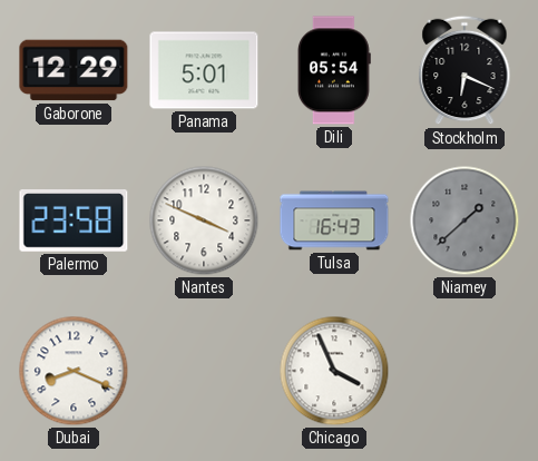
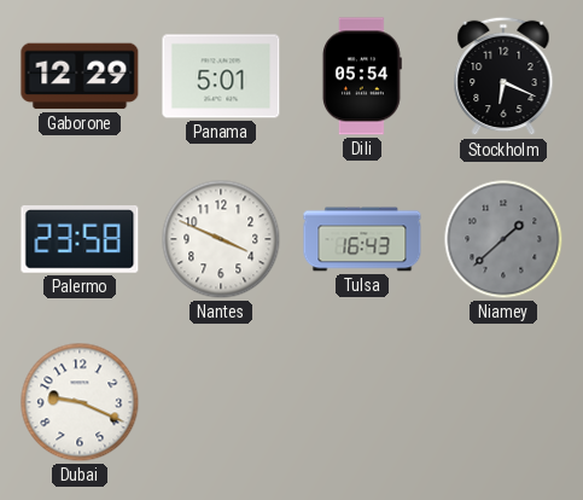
Dubai: 8:19 -> 9:19 (80, 402)
Chicago: 3:56 -> none (334, 371)
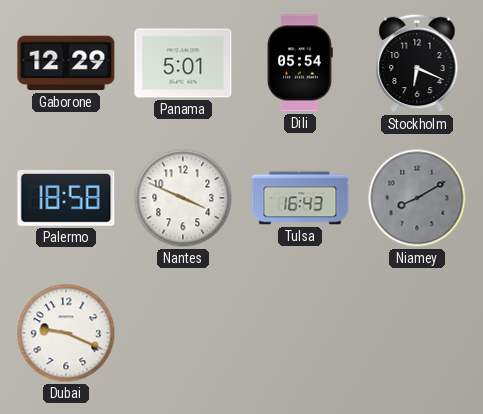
Palermo: 23:58 -> 18:58 (66, 199)
Niamey: 1:38 -> 8:10 (417, 198)
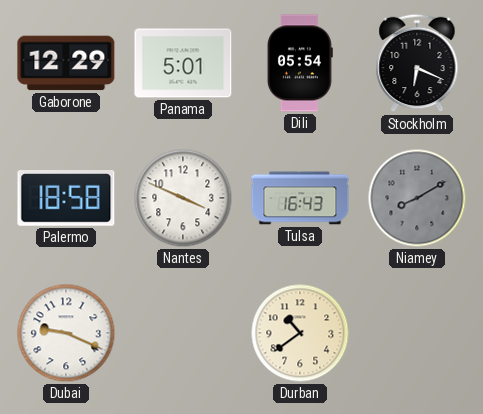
Durban: none -> 10:39 (300, 333)
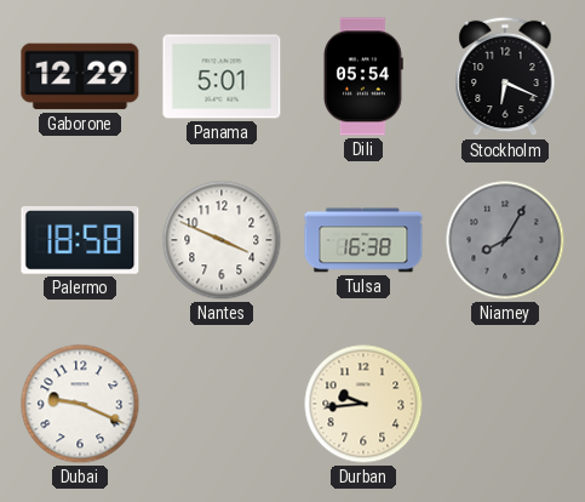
Tulsa: 16:43 -> 16:38 (363, 240)
Niamey: 8:10 -> 8:05 (505, 240)
Durban: 10:39 -> 9:44 (363, 404)
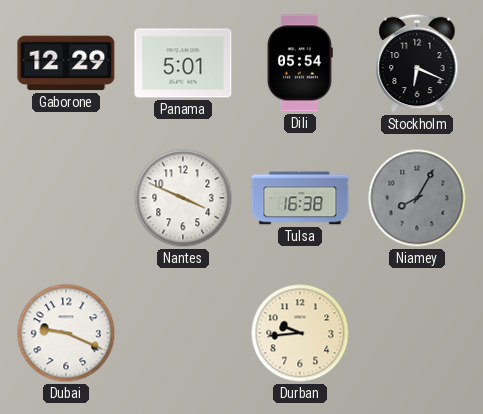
Palermo: 18:58 -> none (80, 241)
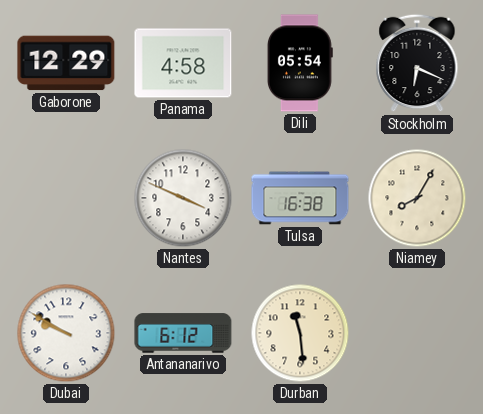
Panama: 5:01 -> 4:58 (183, 63)
Niamey dial: grey -> cream (417, 198)
Dubai: 9:19 -> 9:50 (66, 333)
Antananarivo: none -> 6:12 (183, 333)
Durban: 9:44 -> 11:29 (300, 333)
